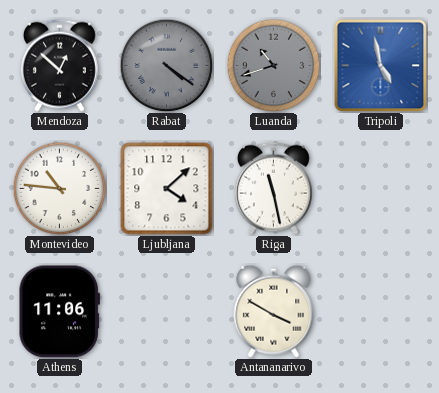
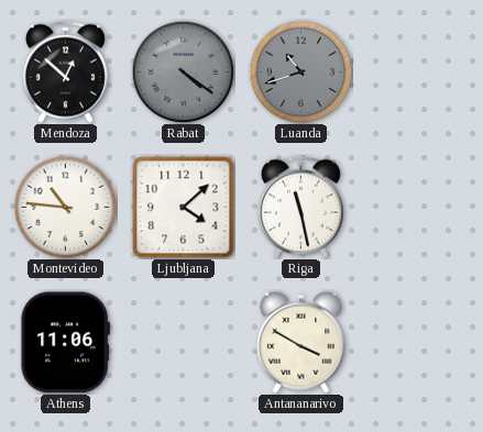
Tripoli: 4:58 -> none (380, 65)
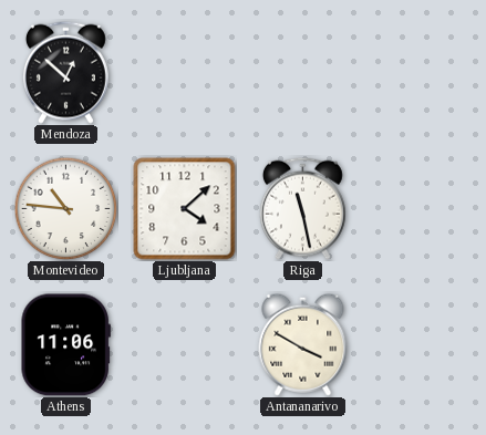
Rabat: 4:21 -> none (183, 71)
Luanda: 10:42 -> none (300, 71)
